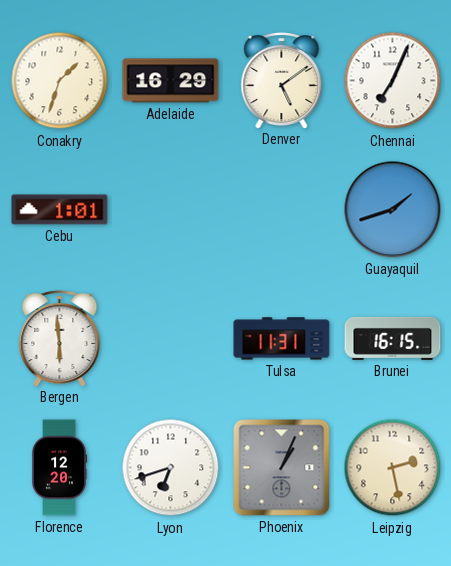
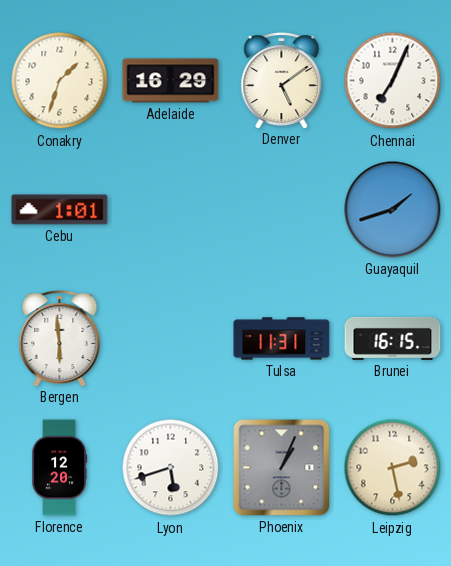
Lyon: 6:42 -> 5:42 (171, 468)
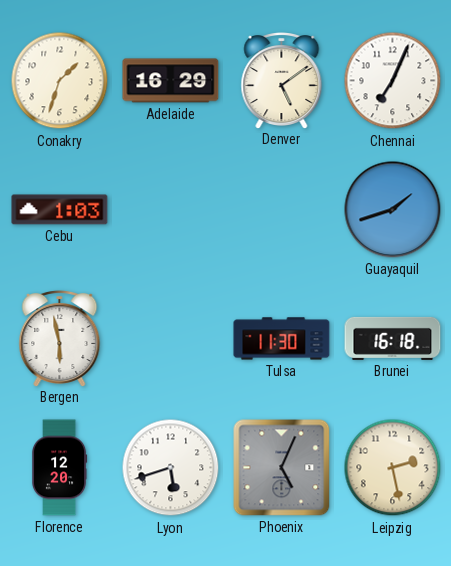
Cebu: 1:01 -> 1:03 (60, 210)
Bergen: 5:59 -> 5:58 (60, 339)
Tulsa: 11:31 -> 11:30 (282, 339)
Brunei: 16:15 -> 16:18 (393, 338)
Phoenix: 1:04 -> 5:04 (282, 468)
